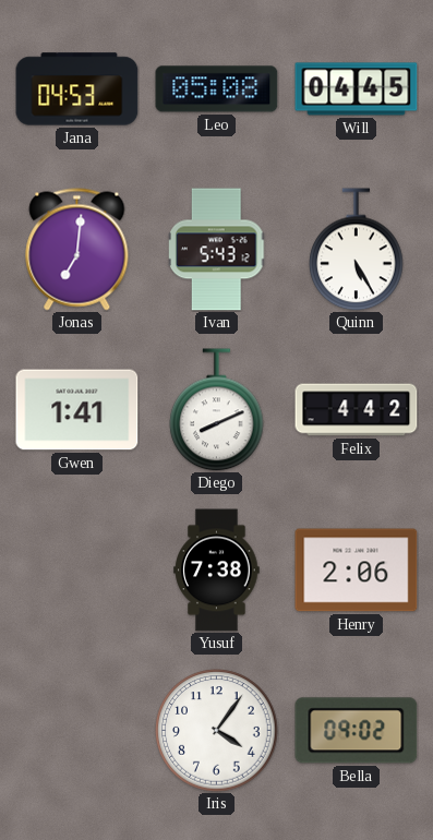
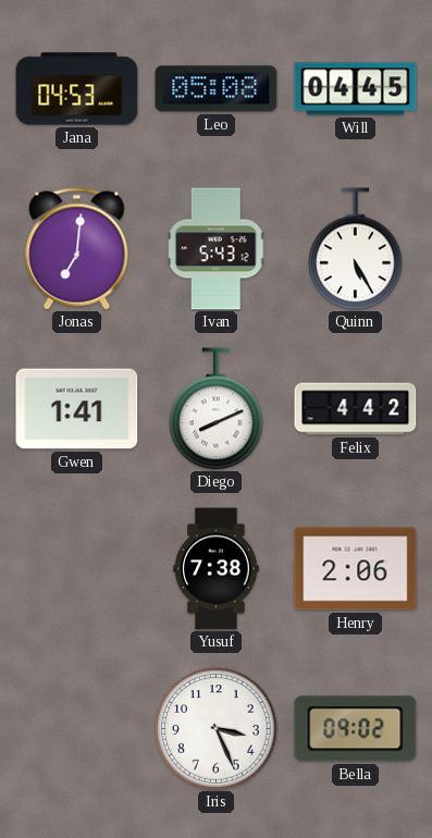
Iris: 4:06 -> 3:26 (217, 729)
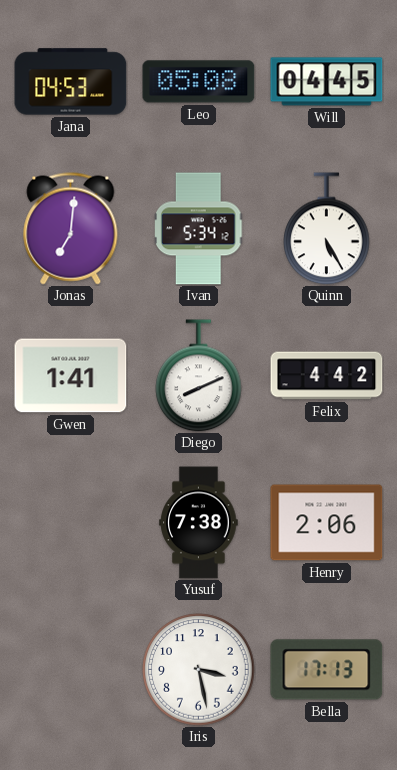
Ivan: 5:43 -> 5:34 (200, 229)
Iris: 3:26 -> 3:28 (199, 670)
Bella: 09:02 -> 17:13 (327, 670)
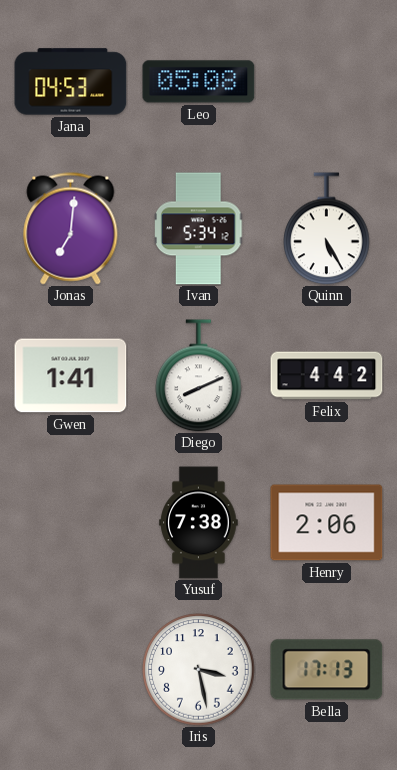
Will: 04:45 -> none (327, 82)
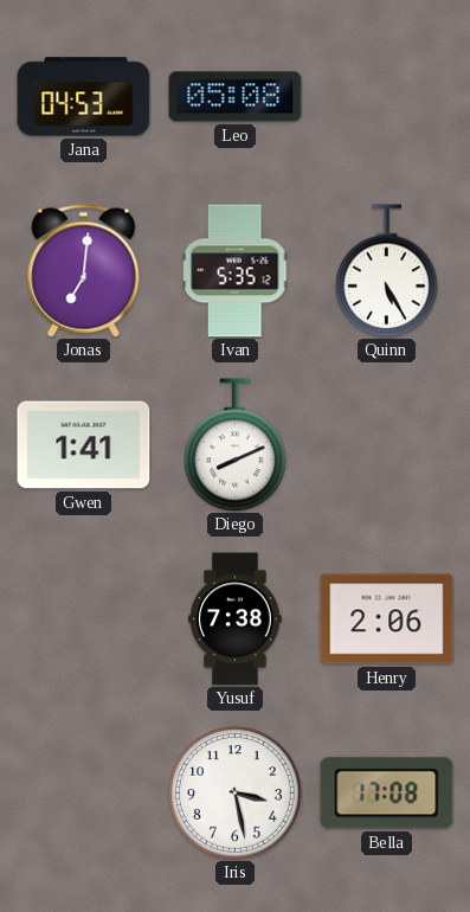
Ivan: 5:34 -> 5:35 (237, 271)
Felix: 4:42 -> none (327, 376)
Bella: 17:13 -> 17:08 (387, 794)
